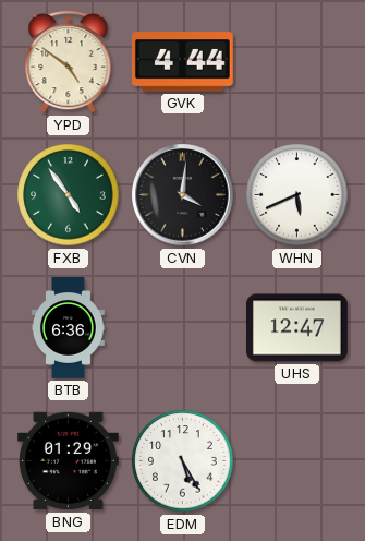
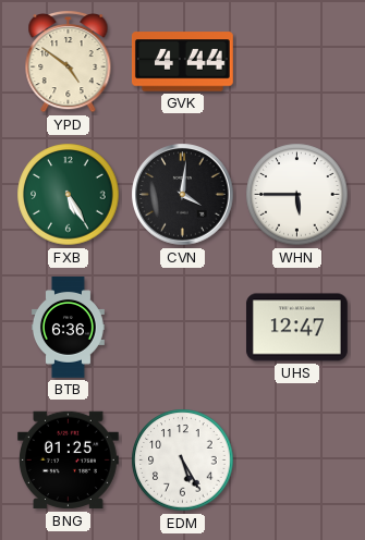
FXB: 4:54 -> 5:25 (69, 195)
WHN: 5:41 -> 5:45 (297, 195)
BNG: 01:29 -> 01:25 (68, 461)
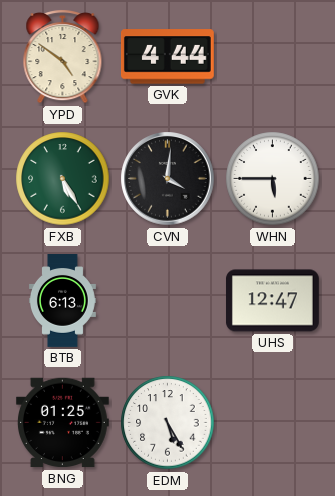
BTB: 6:36 -> 6:13 (62, 301)
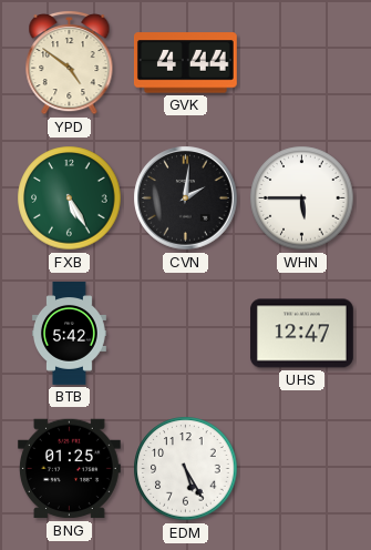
CVN: 4:01 -> 2:01 (186, 198)
BTB: 6:13 -> 5:42 (69, 334)
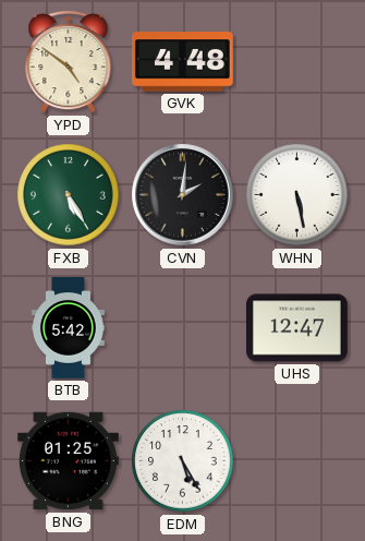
GVK: 4:44 -> 4:48 (182, 62)
WHN: 5:45 -> 5:28 (297, 195)
